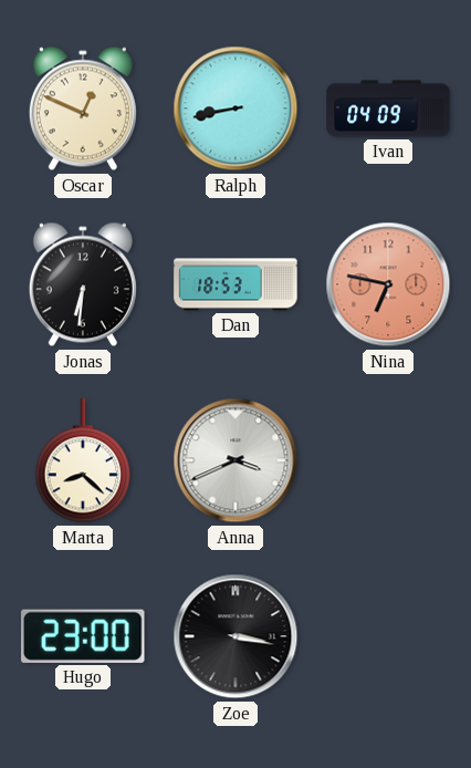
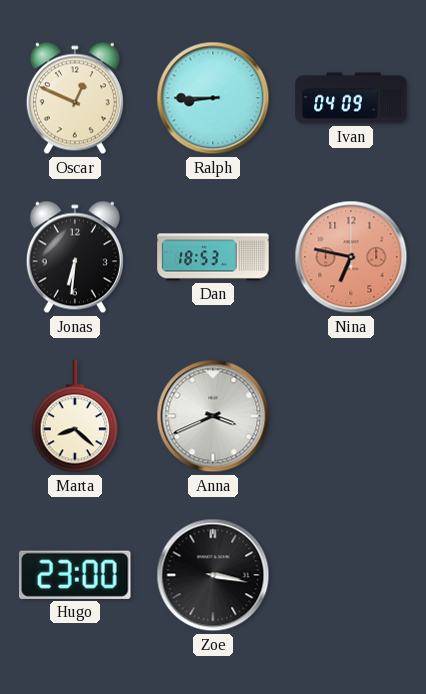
Ralph: 8:43 -> 8:45 (213, 98)
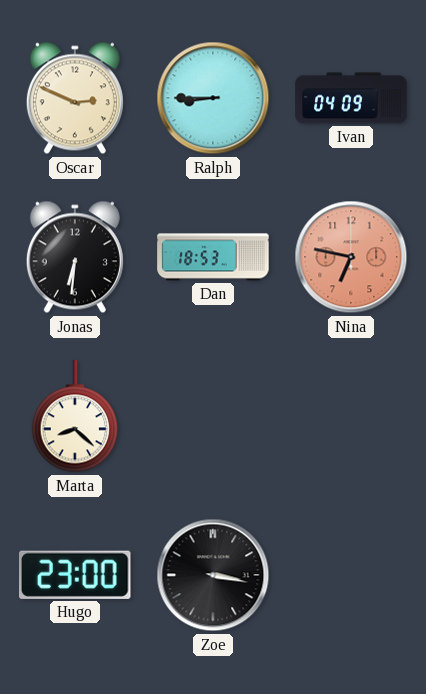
Oscar: 12:49 -> 2:49 (75, 98)
Anna: 3:41 -> none (213, 416)
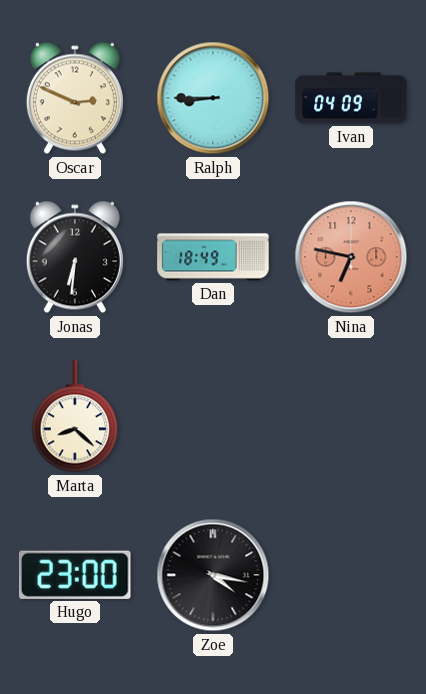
Dan: 18:53 -> 18:49 (213, 257)
Zoe: 3:17 -> 4:17 (213, 575)
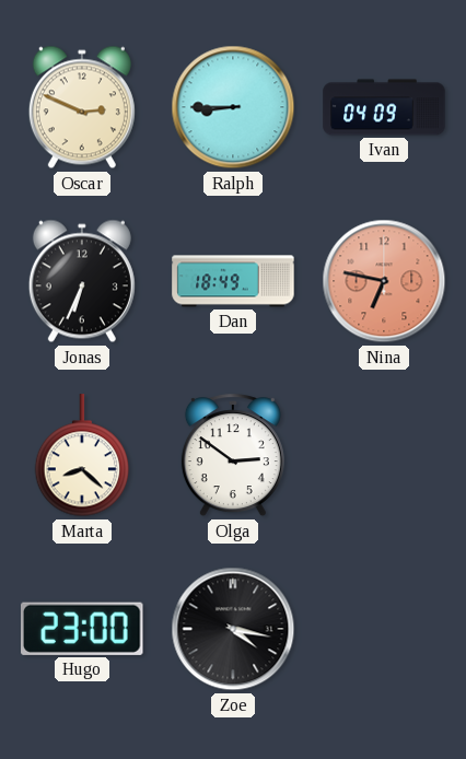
Jonas: 6:31 -> 6:34 (82, 281)
Olga: none -> 2:51 (233, 456)
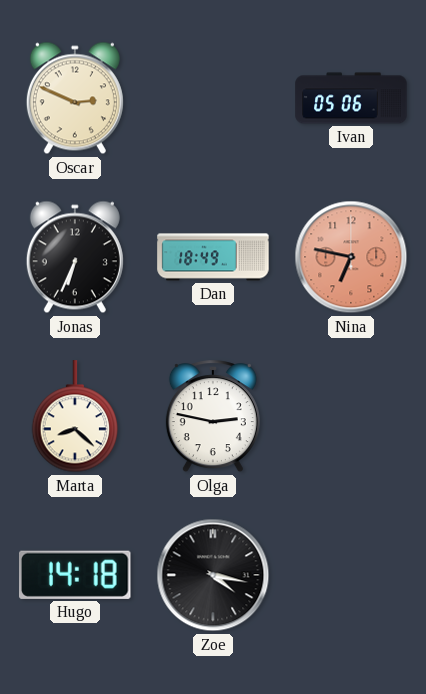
Ralph: 8:45 -> none (233, 107)
Ivan: 04:09 -> 05:06 (351, 98)
Olga: 2:51 -> 2:47 (213, 417)
Hugo: 23:00 -> 14:18 (76, 575)
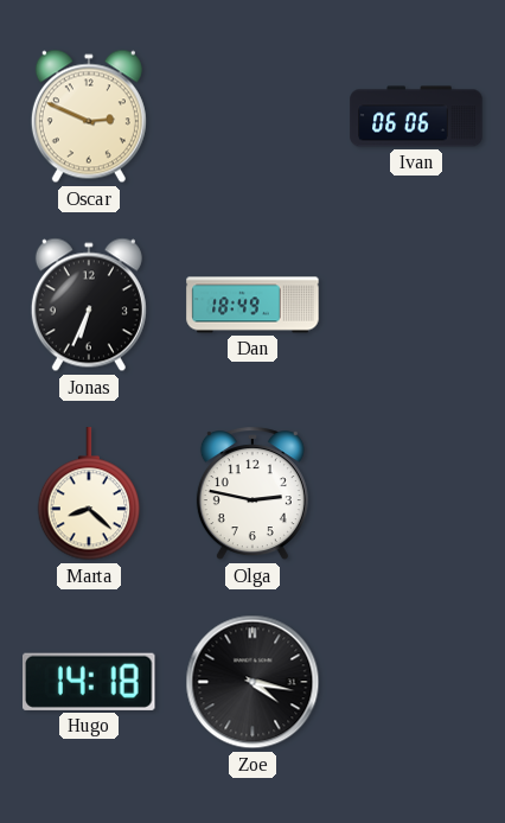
Ivan: 05:06 -> 06:06 (416, 116)
Nina: 6:47 -> none (351, 257)
